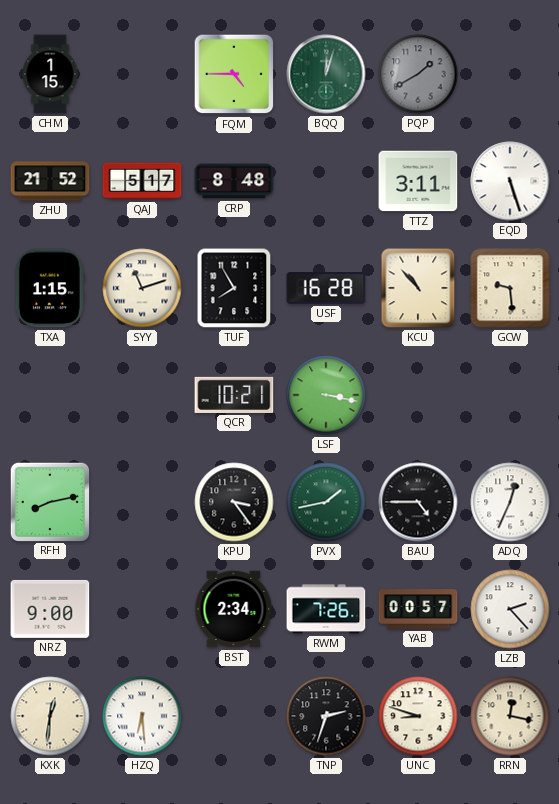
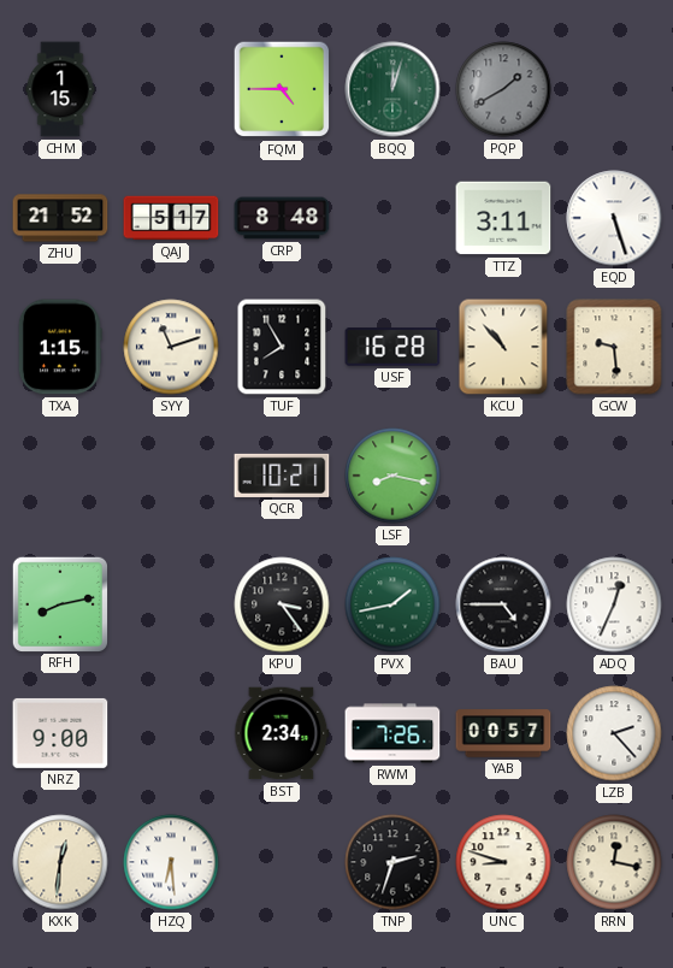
LSF: 3:17 -> 8:17 (392, 476)
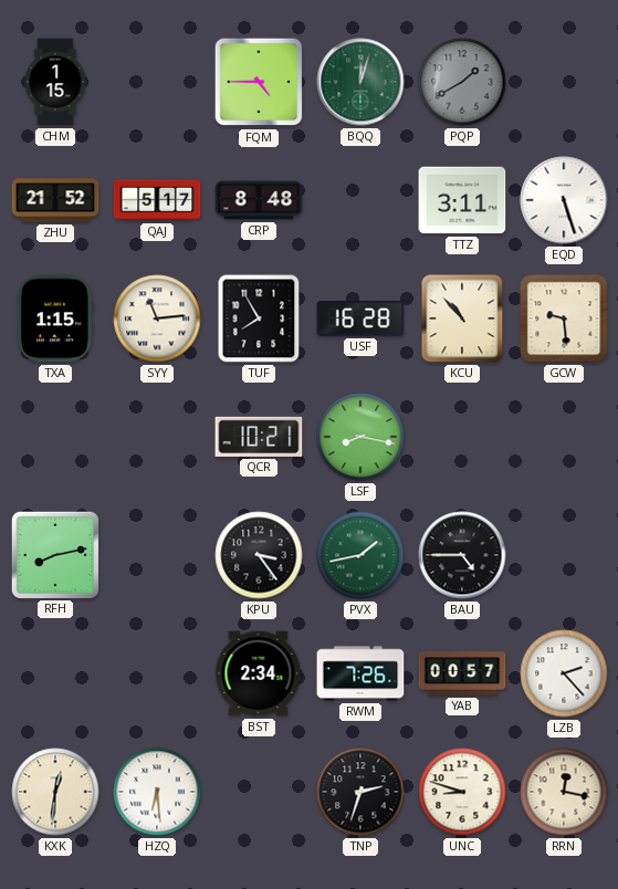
SYY: 11:12 -> 11:14 (157, 318)
ADQ: 12:34 -> none (614, 604)
NRZ: 9:00 -> none (60, 733)
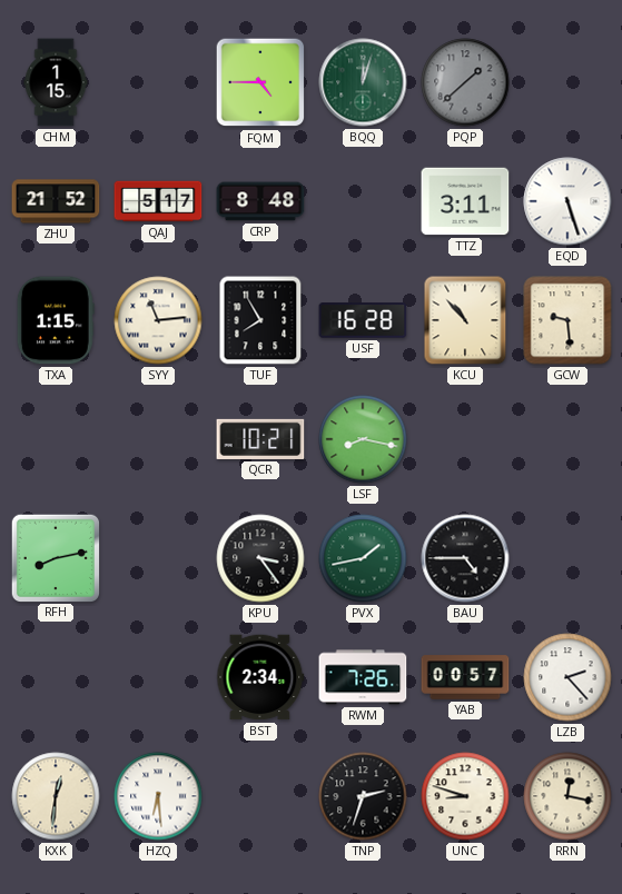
PQP: 1:40 -> 1:38 (465, 82)
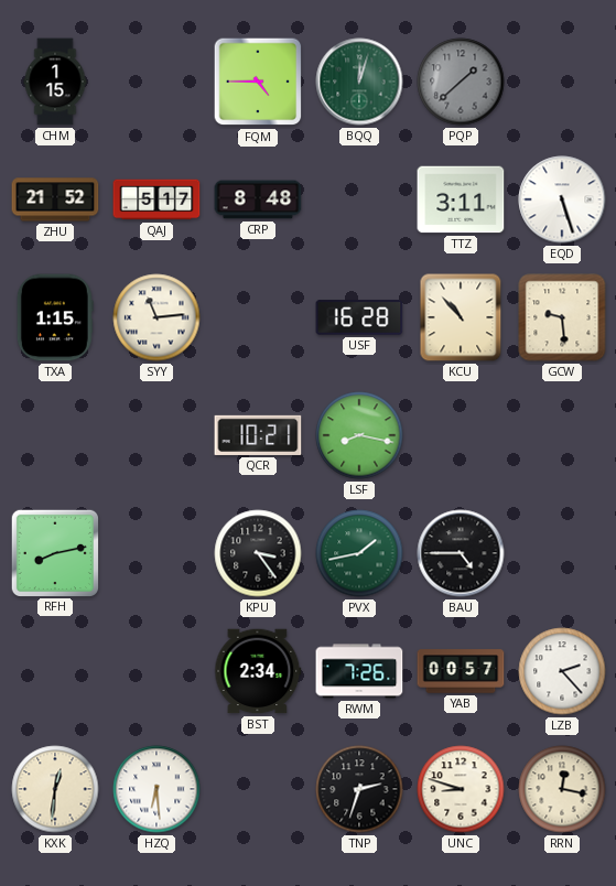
TUF: 7:55 -> none (260, 320)
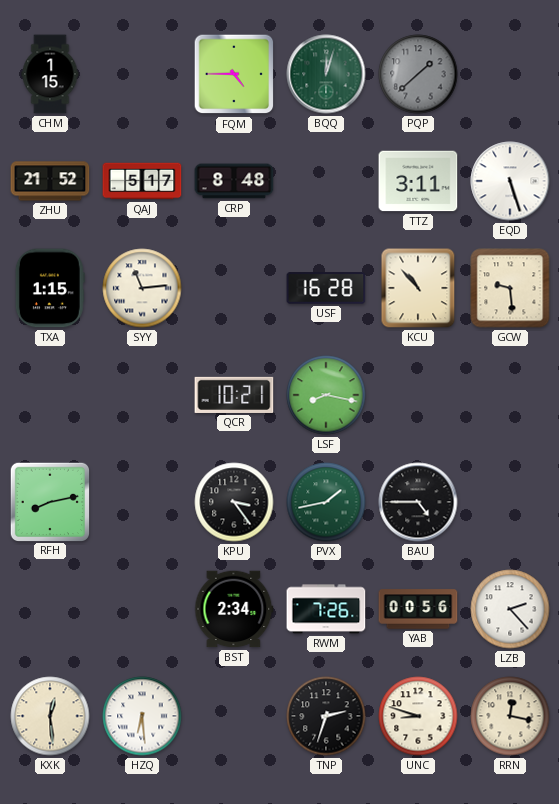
YAB: 00:57 -> 00:56 (418, 609)
KXK: 12:31 -> 12:29 (50, 716)
